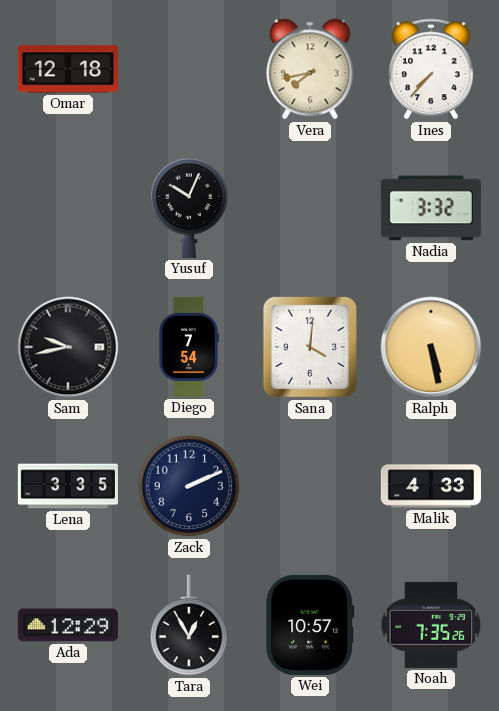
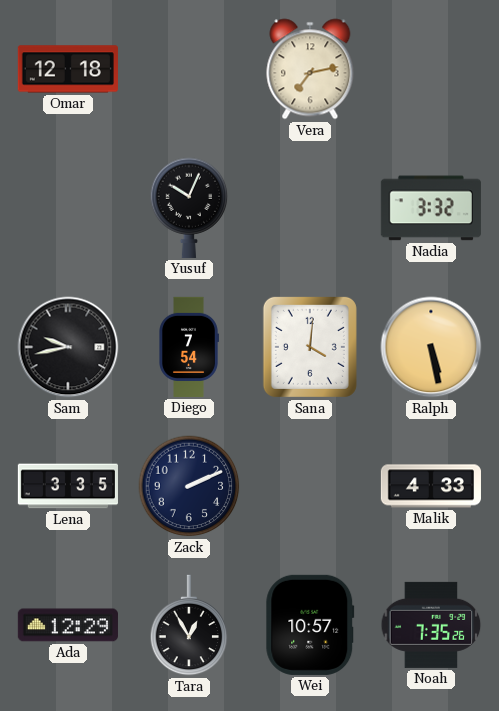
Vera: 7:43 -> 7:13 (310, 69)
Ines: 7:37 -> none (431, 69)
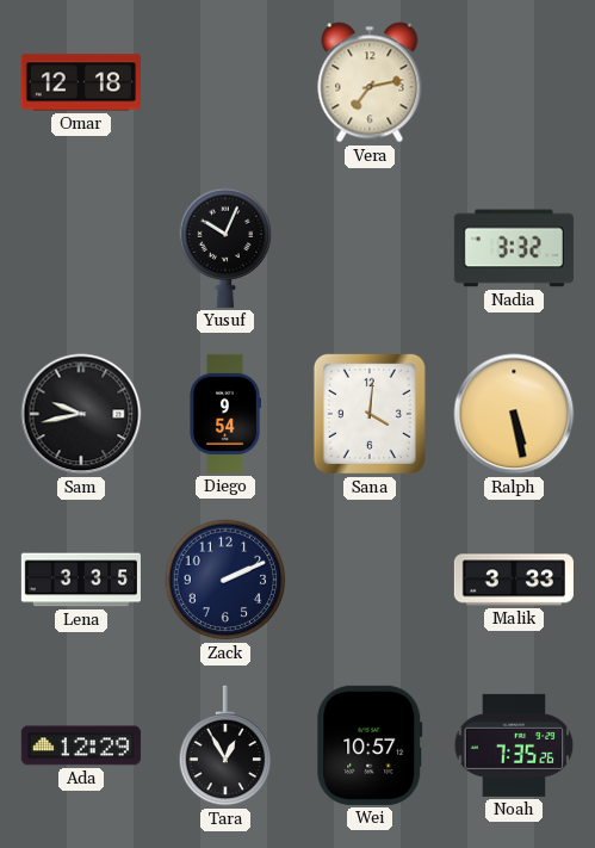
Diego: 7:54 -> 9:54 (225, 414)
Malik: 4:33 -> 3:33 (514, 580)
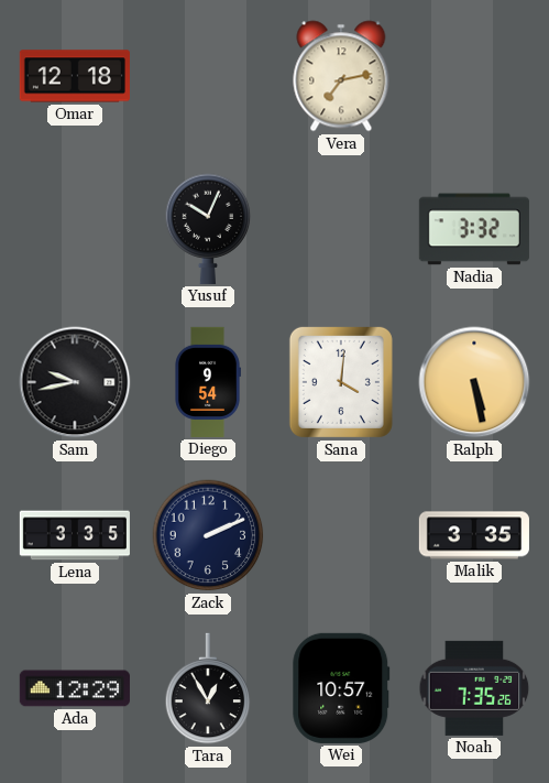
Malik: 3:33 -> 3:35 (474, 535)
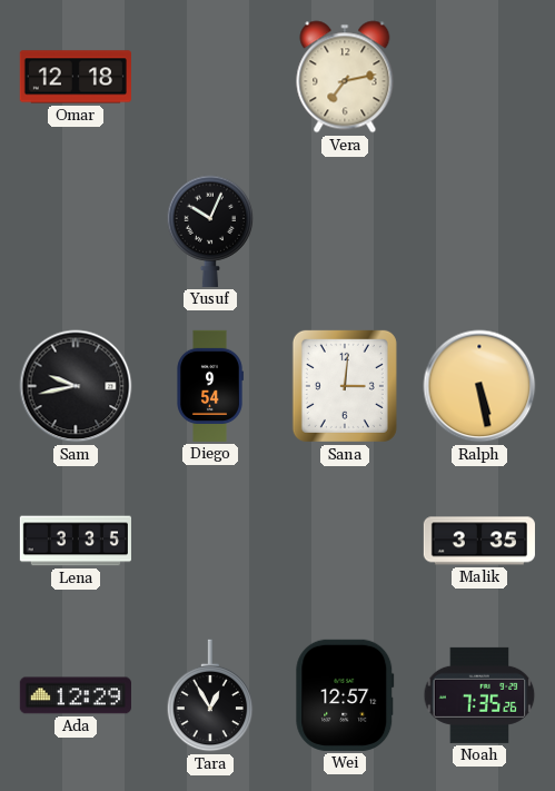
Nadia: 3:32 -> none (474, 229)
Sana: 4:01 -> 3:01 (345, 386)
Zack: 2:11 -> none (208, 535)
Wei: 10:57 -> 12:57 (345, 695)
